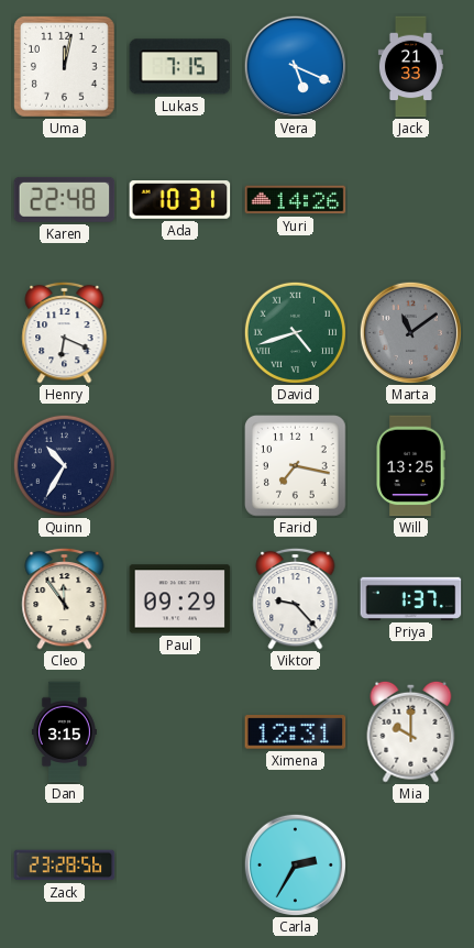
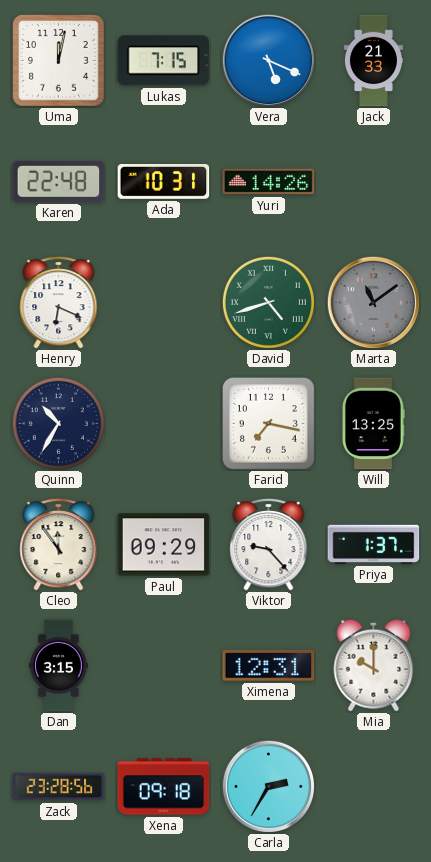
Xena: none -> 09:18 (164, 787)
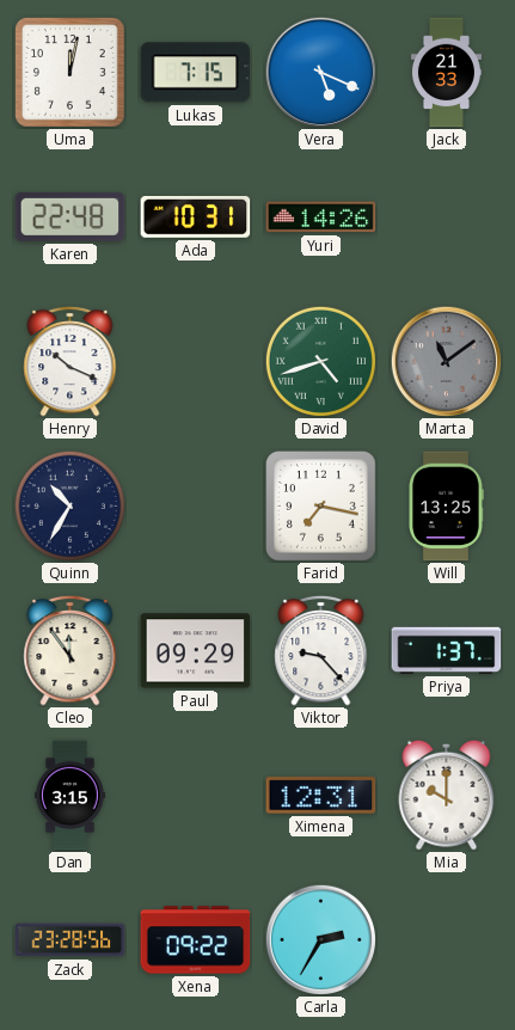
Henry: 6:19 -> 10:19 (70, 361)
Xena: 09:18 -> 09:22 (196, 940)
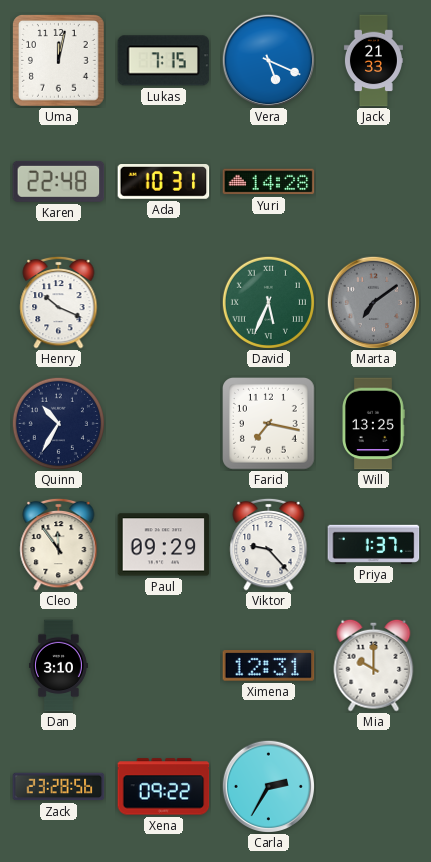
Yuri: 14:26 -> 14:28 (269, 182)
David: 4:42 -> 5:34 (268, 302)
Marta: 11:09 -> 7:09 (373, 302)
Dan: 3:15 -> 3:10 (58, 666)
